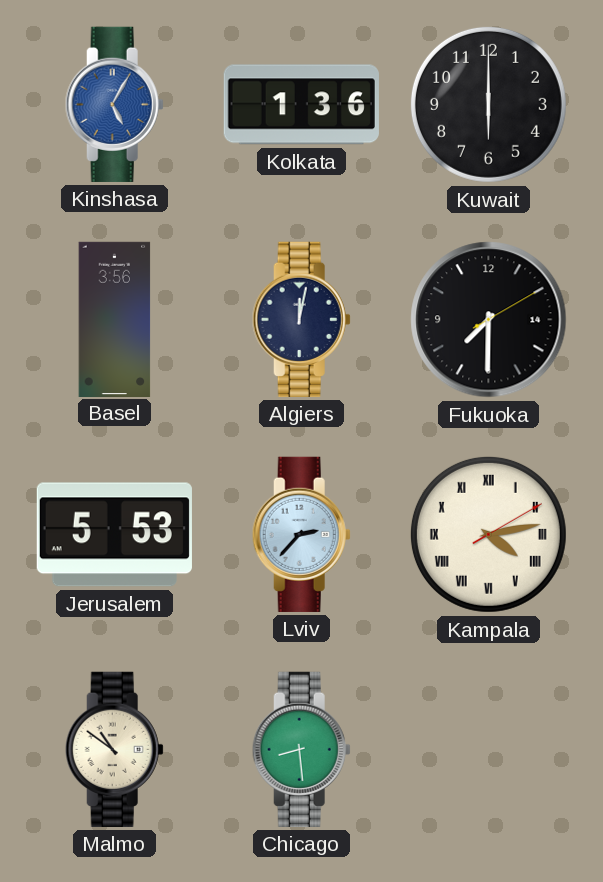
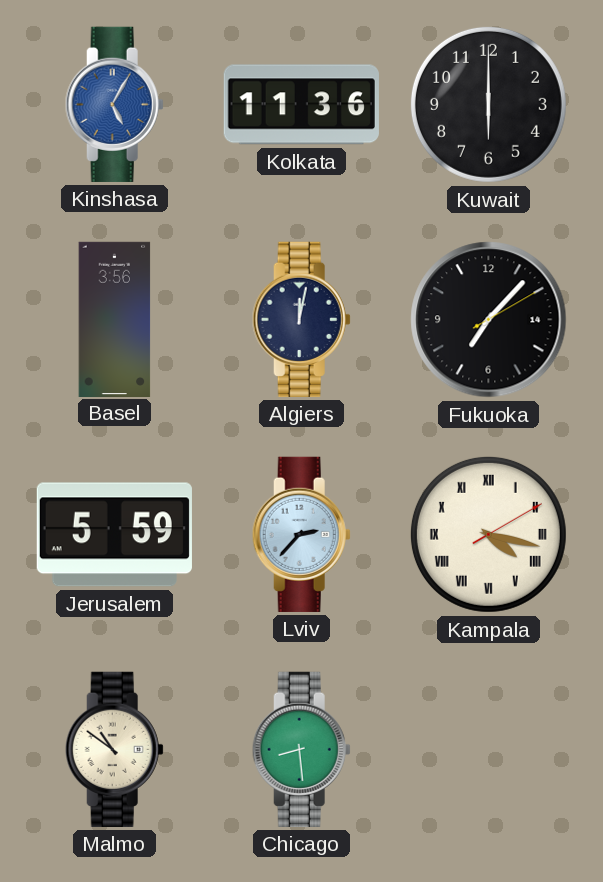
Kolkata: 1:36 -> 11:36 (301, 105)
Fukuoka: 7:30 -> 7:07 (489, 320)
Jerusalem: 5:53 -> 5:59 (114, 535)
Kampala: 4:13 -> 4:17 (488, 534)
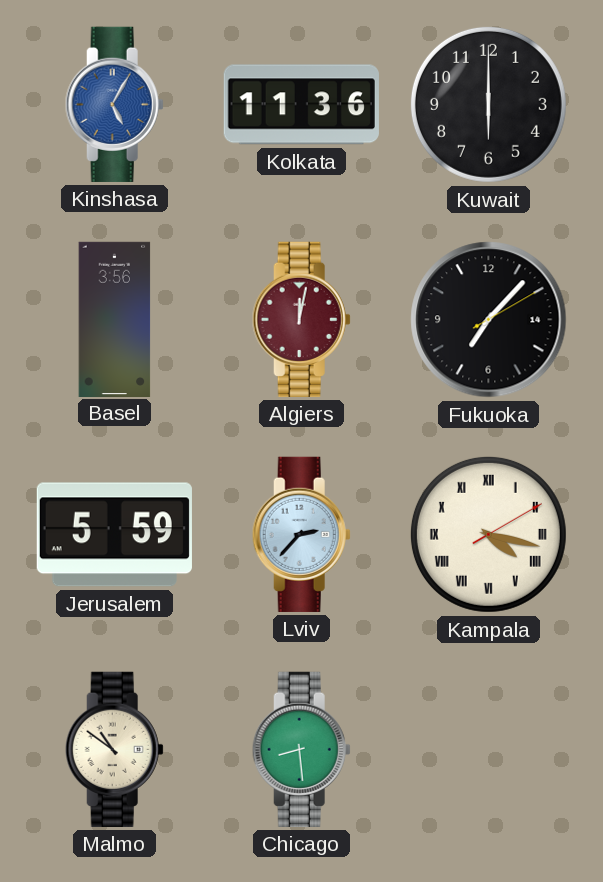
Algiers dial: navy -> burgundy (301, 319)
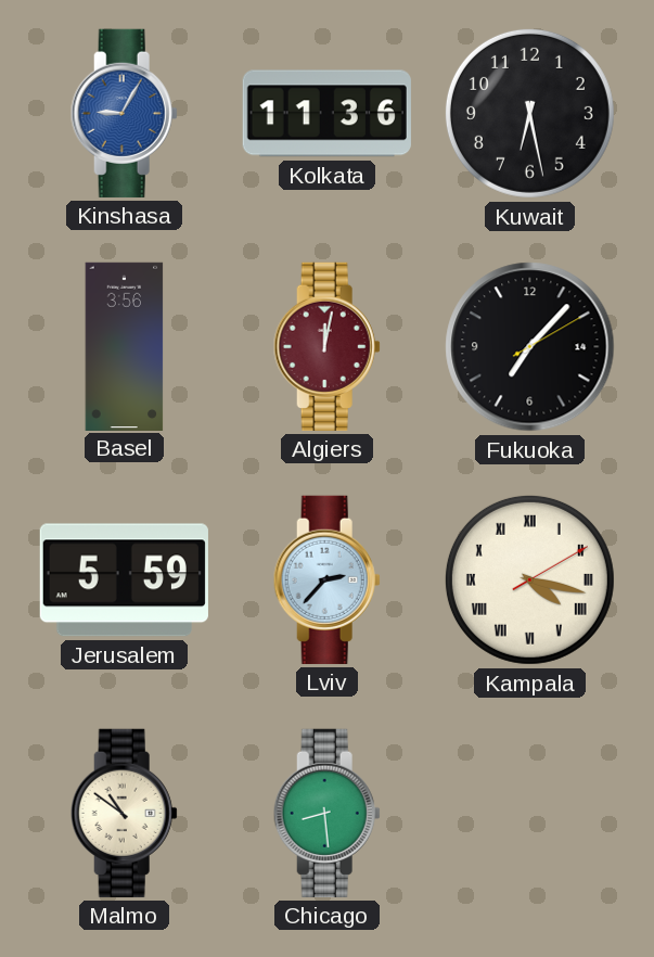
Kinshasa: 5:05 -> 9:05 (124, 113)
Kuwait: 6:00 -> 6:28 (529, 113)
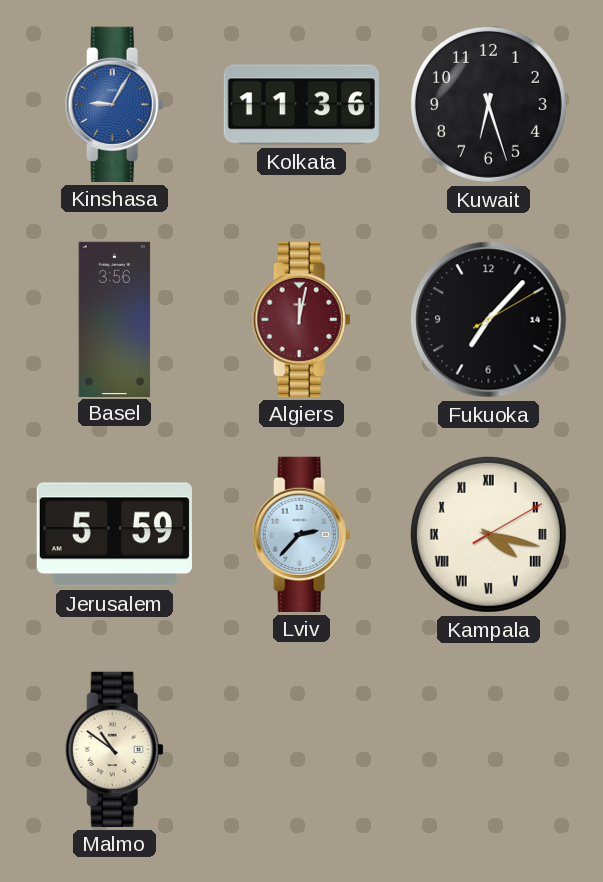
Kuwait: 6:28 -> 6:27 (488, 104)
Chicago: 8:29 -> none (326, 813)
